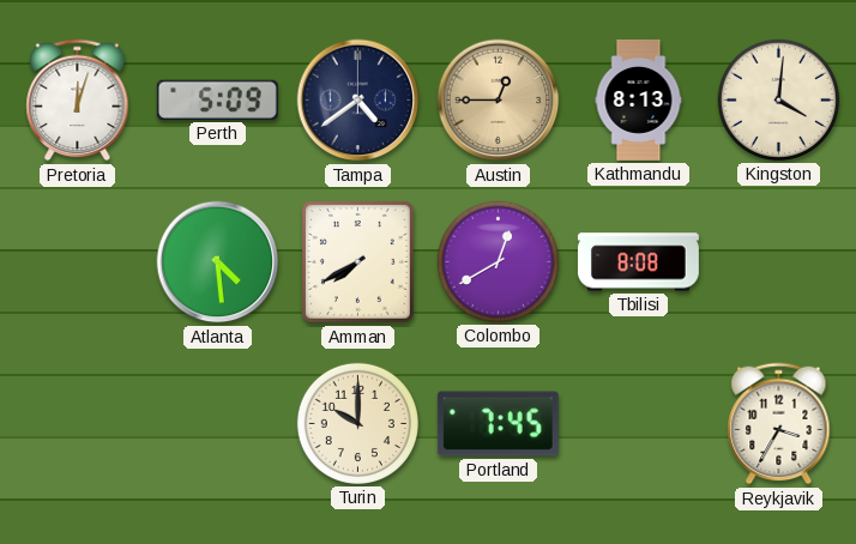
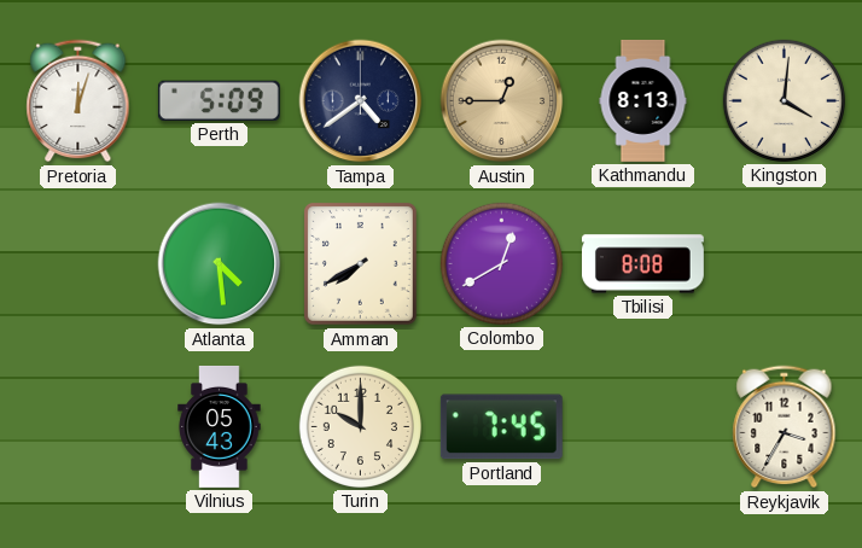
Vilnius: none -> 05:43 (220, 426)
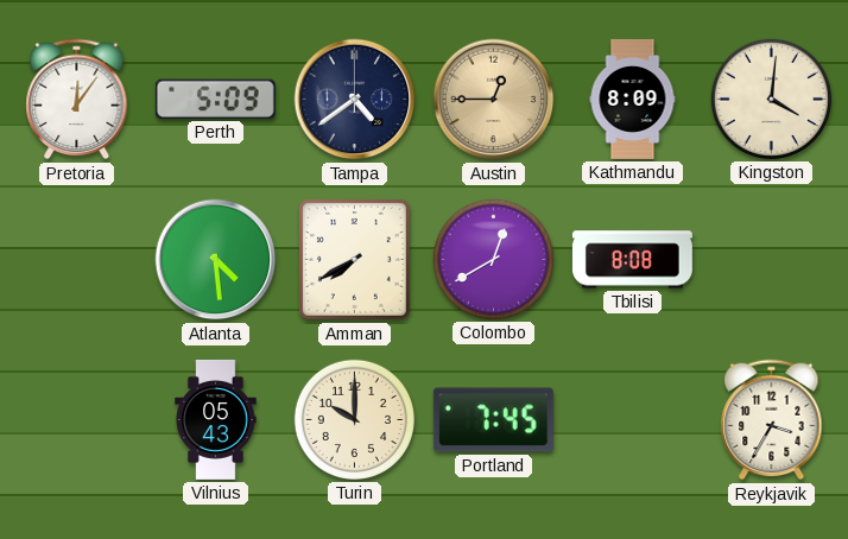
Pretoria: 12:03 -> 12:06 (77, 100)
Kathmandu: 8:13 -> 8:09 (633, 100)
